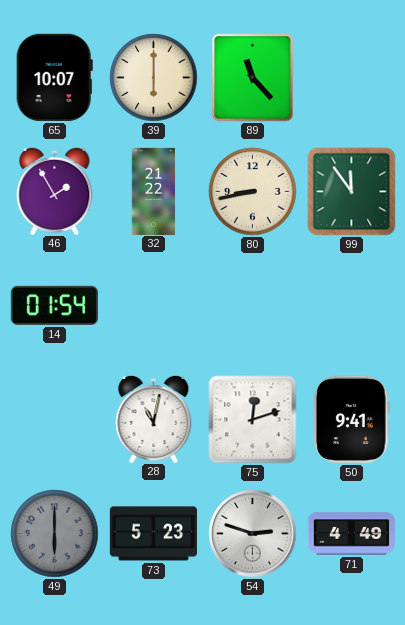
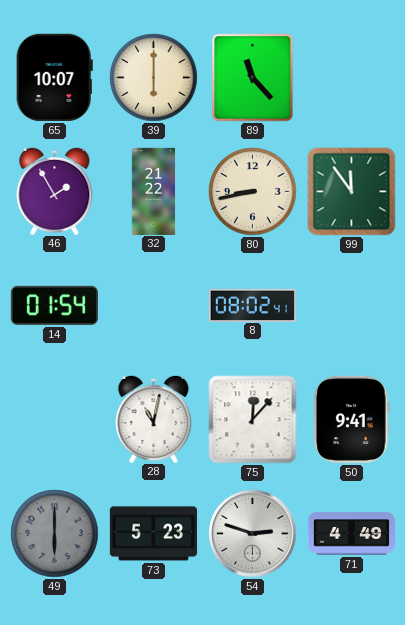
8: none -> 08:02 (252, 305)
75: 12:12 -> 12:07 (253, 420)
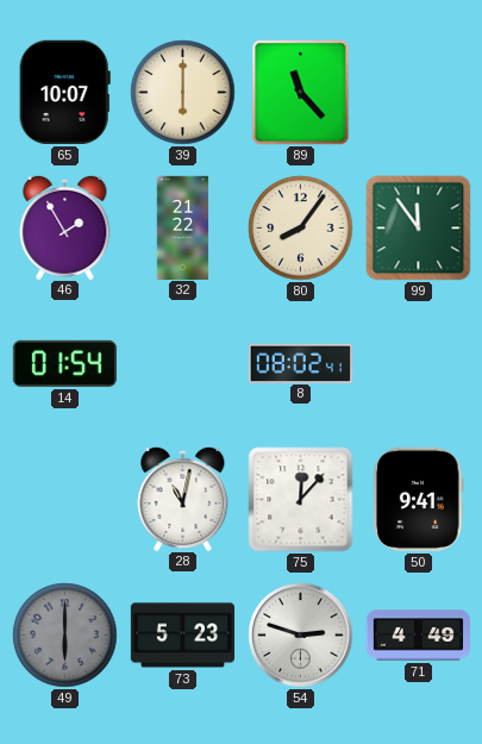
80: 8:43 -> 8:06 (301, 229)
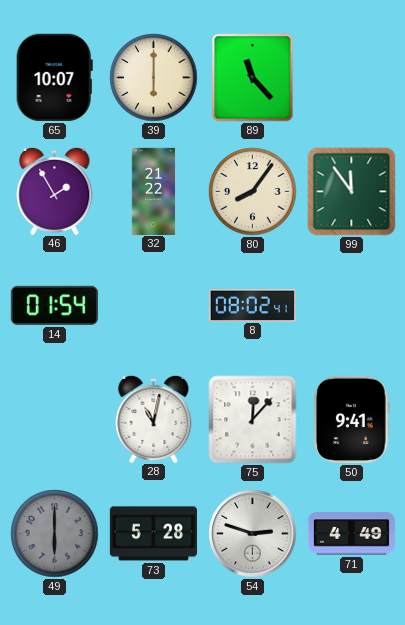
73: 5:23 -> 5:28 (153, 534)
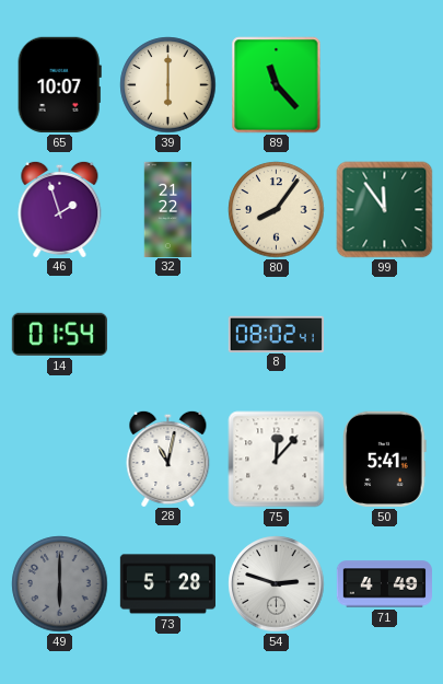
46: 1:55 -> 1:57 (60, 208)
50: 9:41 -> 5:41 (385, 459)
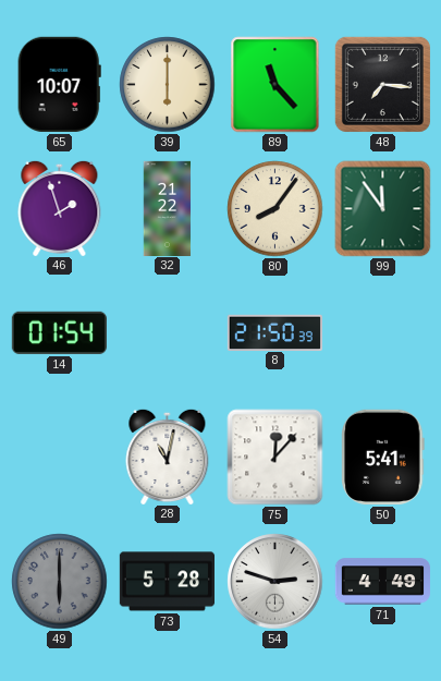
48: none -> 7:16 (382, 84)
8: 08:02 -> 21:50 (274, 332)
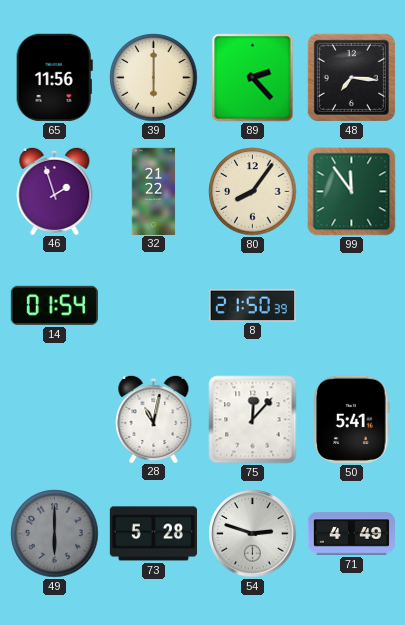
65: 10:07 -> 11:56 (54, 77)
89: 11:23 -> 2:23 (253, 78)
